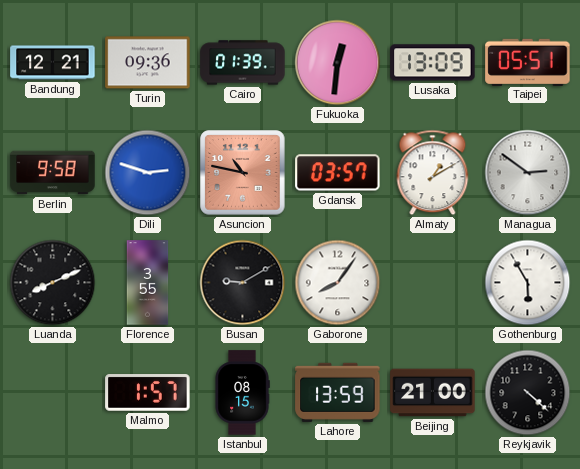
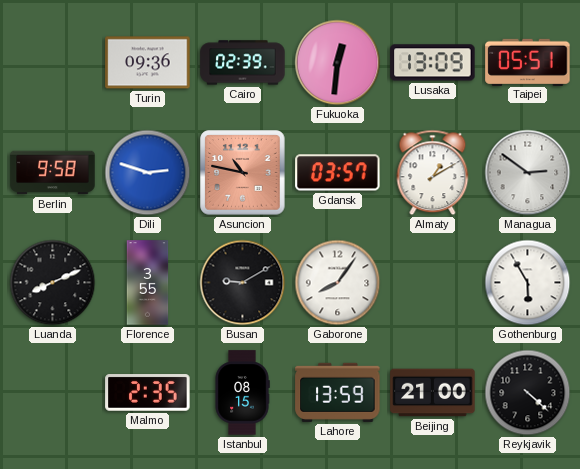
Bandung: 12:21 -> none (53, 63)
Cairo: 01:39 -> 02:39 (243, 63)
Malmo: 1:57 -> 2:35 (148, 393)
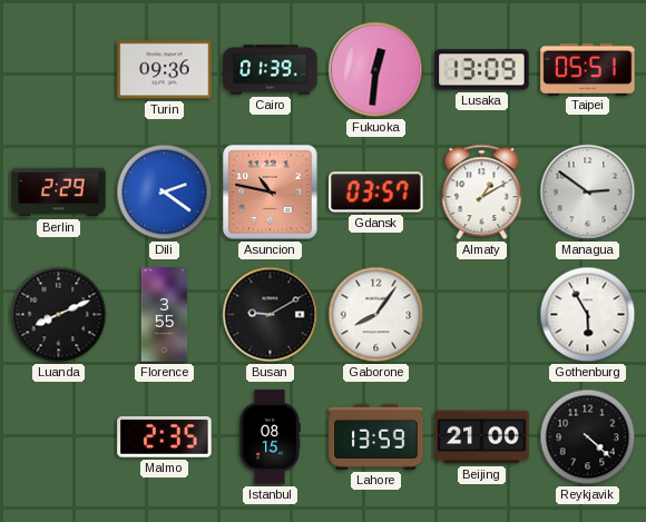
Cairo: 02:39 -> 01:39 (271, 70)
Berlin: 9:58 -> 2:29 (59, 193)
Dili: 2:48 -> 2:21 (165, 193)
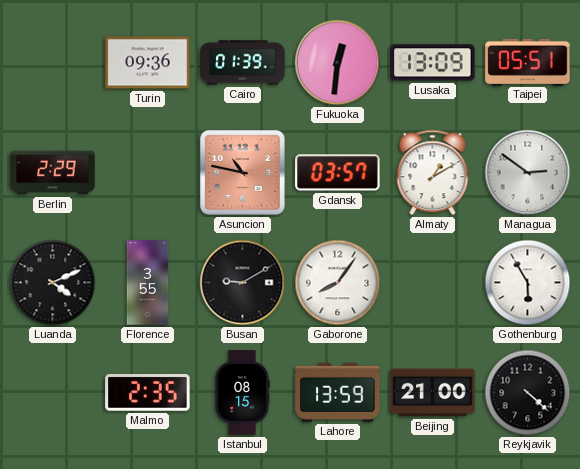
Dili: 2:21 -> none (165, 193)
Luanda: 8:11 -> 4:11 (53, 283)
